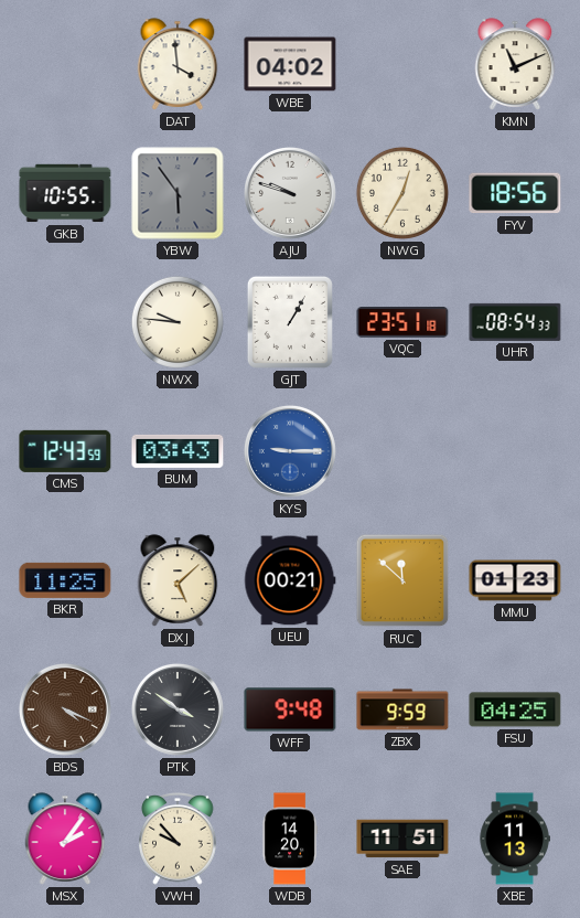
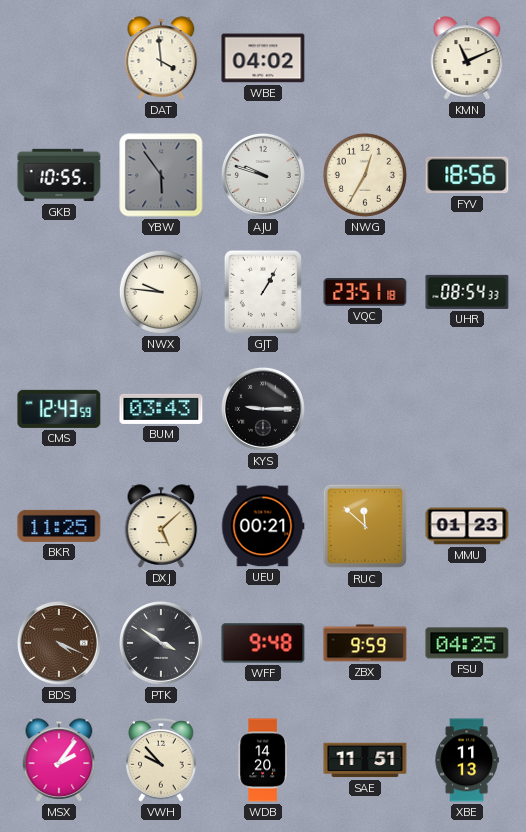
KYS dial: blue -> black (263, 409)
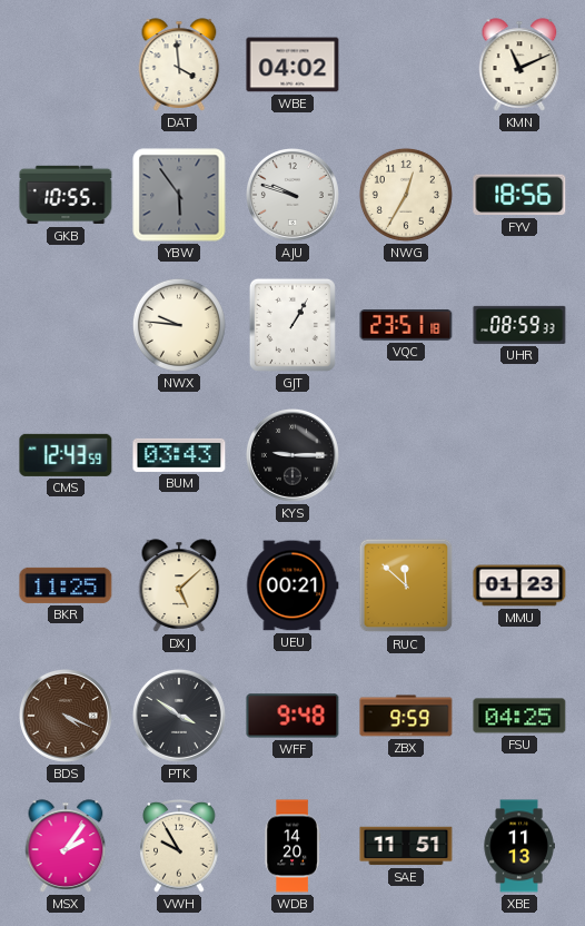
UHR: 08:54 -> 08:59 (519, 325)
VWH: 9:53 -> 9:55 (179, 847)
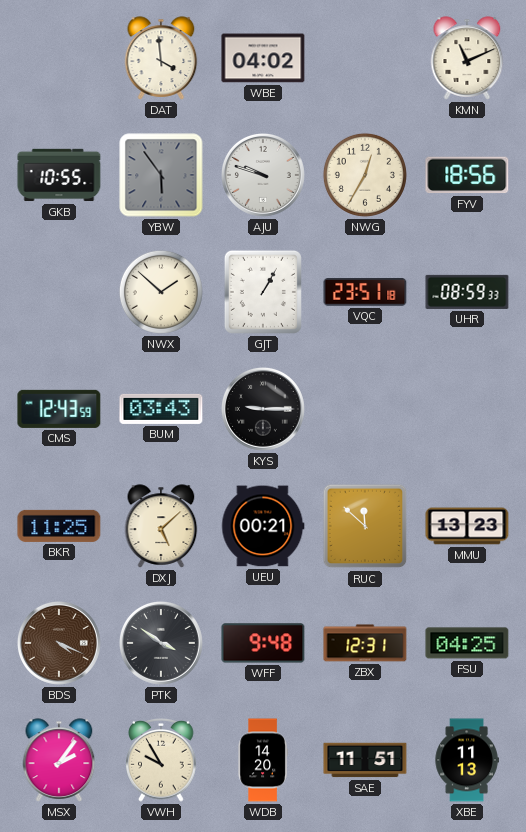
NWX: 9:46 -> 1:52 (161, 292)
MMU: 01:23 -> 13:23 (467, 526)
ZBX: 9:59 -> 12:31 (365, 643)
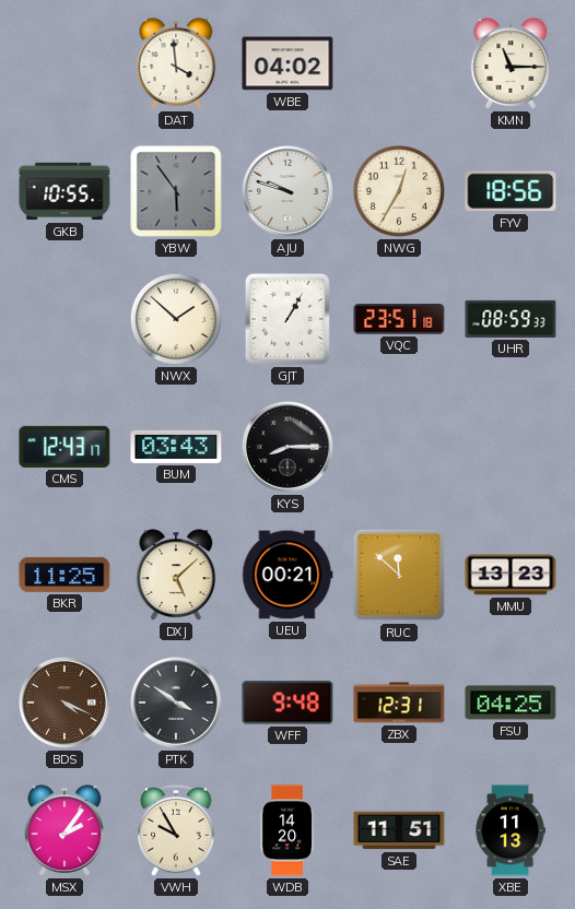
KMN: 11:11 -> 11:15 (511, 63)
CMS: 12:43:59 -> 12:43:17 (64, 447)
KYS: 9:15 -> 8:15 (287, 447)
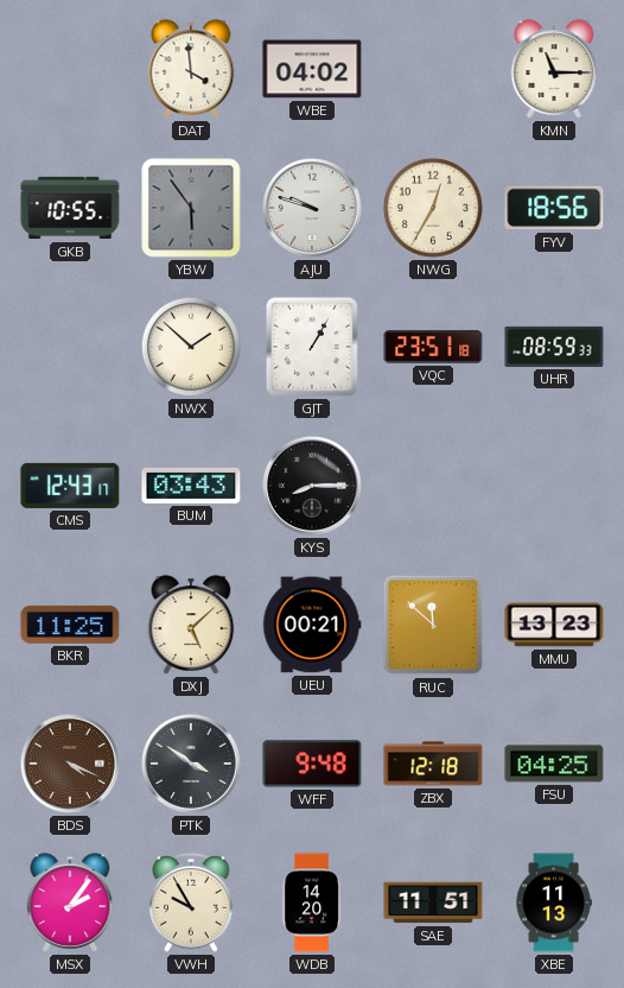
ZBX: 12:31 -> 12:18 (433, 764)
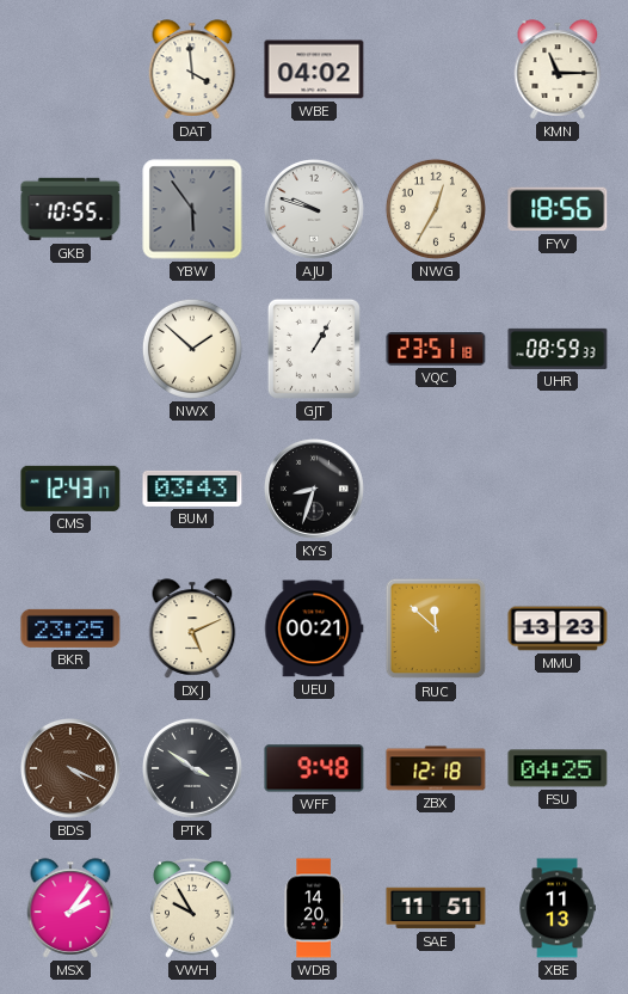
KYS: 8:15 -> 8:33 (314, 489)
BKR: 11:25 -> 23:25 (70, 628)
DXJ: 5:08 -> 5:11 (192, 628)
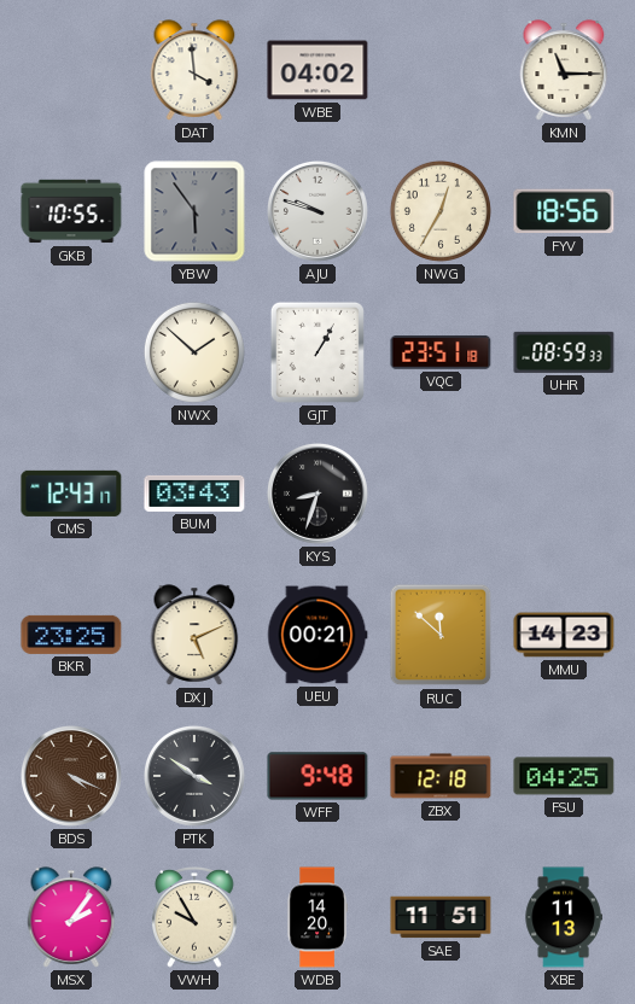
MMU: 13:23 -> 14:23 (564, 635)
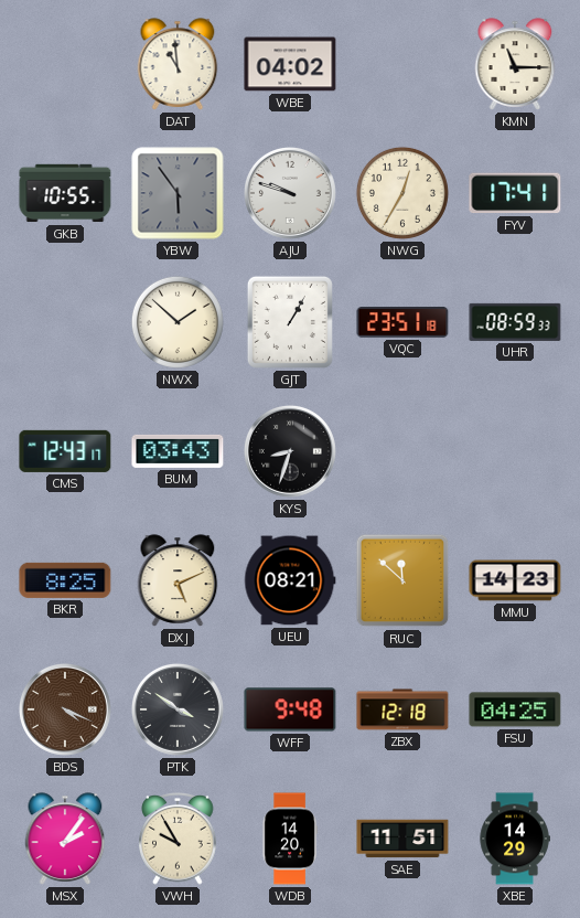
DAT: 3:59 -> 10:59 (178, 64)
FYV: 18:56 -> 17:41 (515, 193)
BKR: 23:25 -> 8:25 (65, 580)
UEU: 00:21 -> 08:21 (290, 580)
XBE: 11:13 -> 14:29 (515, 839)
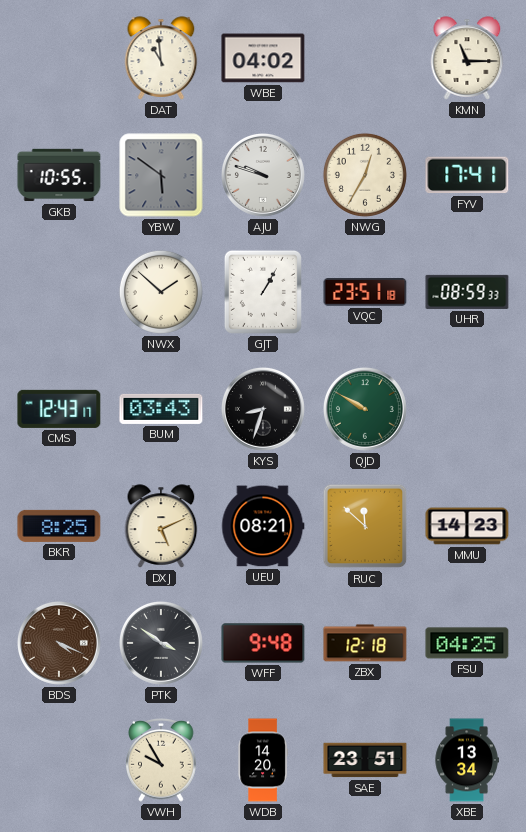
YBW: 5:54 -> 5:51 (161, 175)
QJD: none -> 9:50 (365, 409)
MSX: 2:06 -> none (65, 839)
SAE: 11:51 -> 23:51 (365, 760)
XBE: 14:29 -> 13:34 (467, 760)
